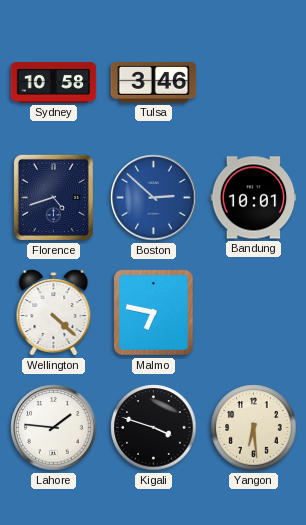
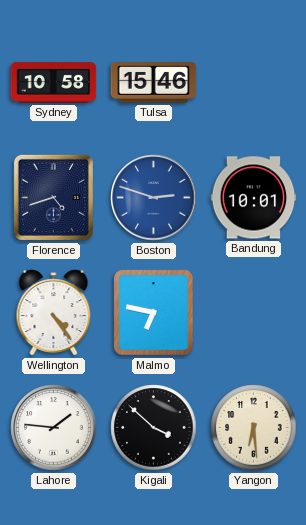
Tulsa: 3:46 -> 15:46 (154, 83)
Boston: 2:52 -> 2:48 (154, 198)
Wellington: 4:22 -> 4:24 (54, 313)
Kigali: 3:48 -> 3:52 (154, 428)
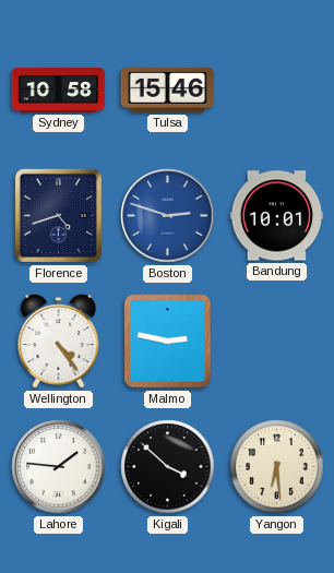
Malmo: 6:47 -> 2:47 (168, 342)
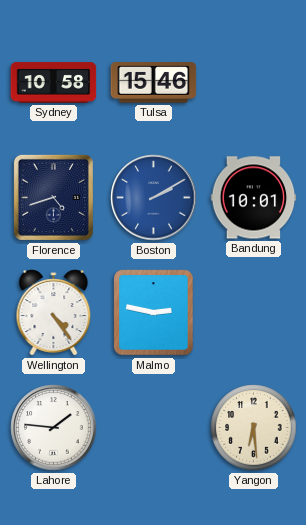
Boston: 2:48 -> 2:10 (154, 198)
Kigali: 3:52 -> none (168, 467)
